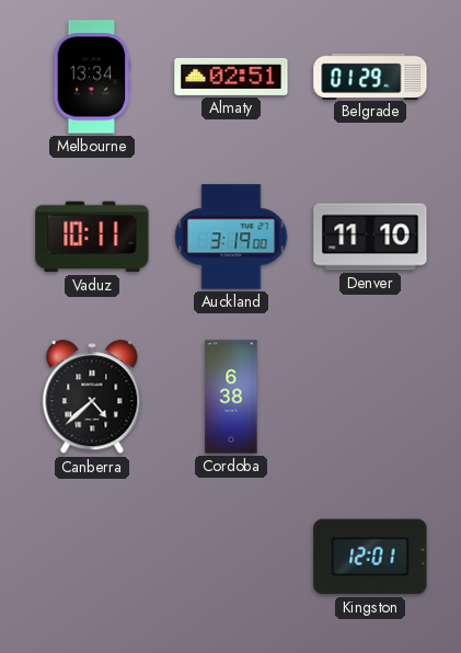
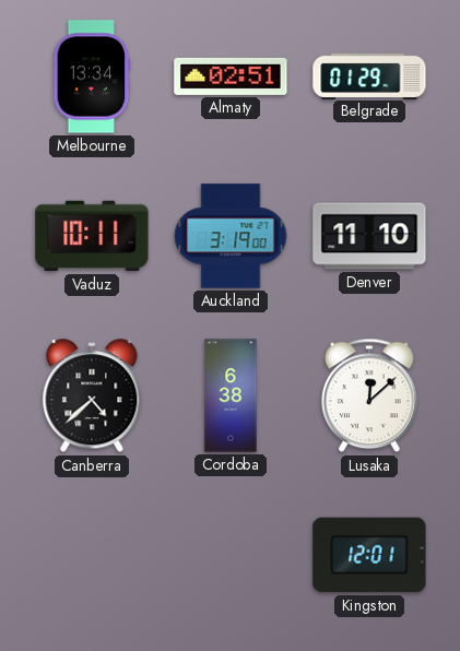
Lusaka: none -> 12:08 (370, 395)
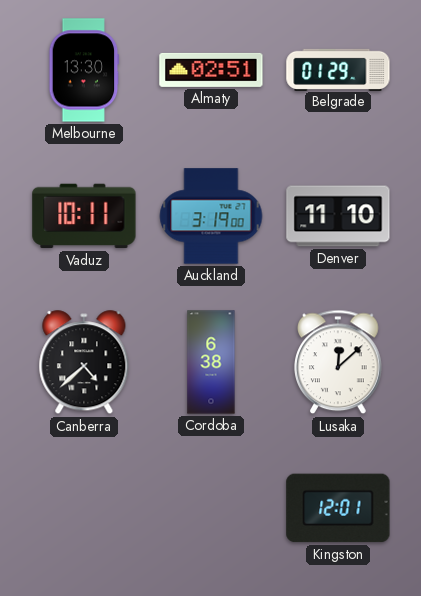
Melbourne: 13:34 -> 13:30 (84, 70)
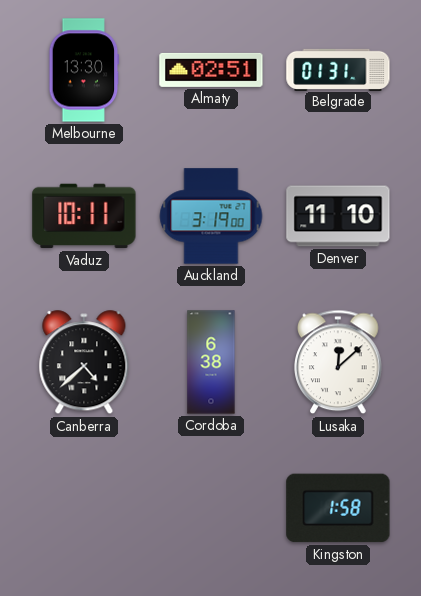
Belgrade: 01:29 -> 01:31 (338, 69)
Kingston: 12:01 -> 1:58 (338, 508)
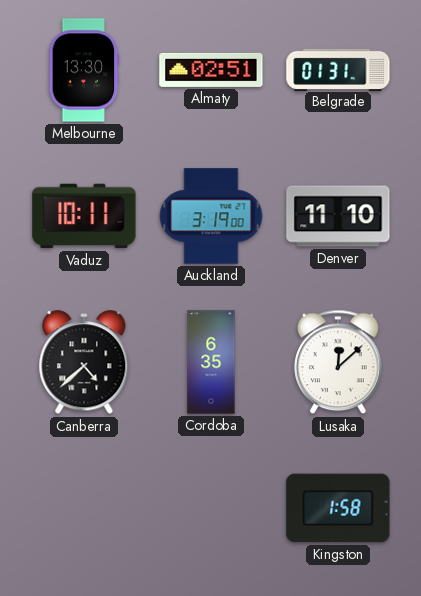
Cordoba: 6:38 -> 6:35 (211, 362)
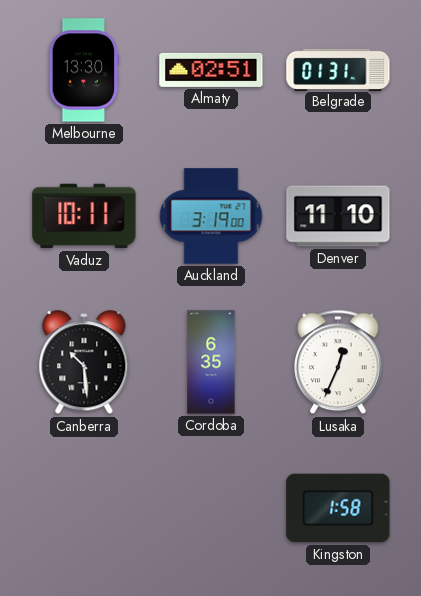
Canberra: 4:38 -> 10:29 (84, 363)
Lusaka: 12:08 -> 12:34 (339, 362)
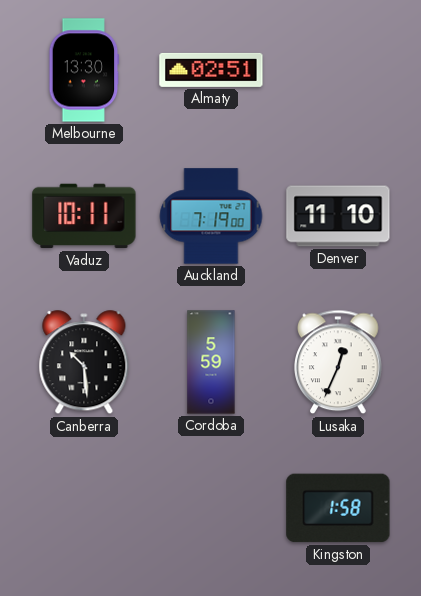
Belgrade: 01:31 -> none (338, 69)
Auckland: 3:19 -> 7:19 (211, 216)
Cordoba: 6:35 -> 5:59 (211, 362)
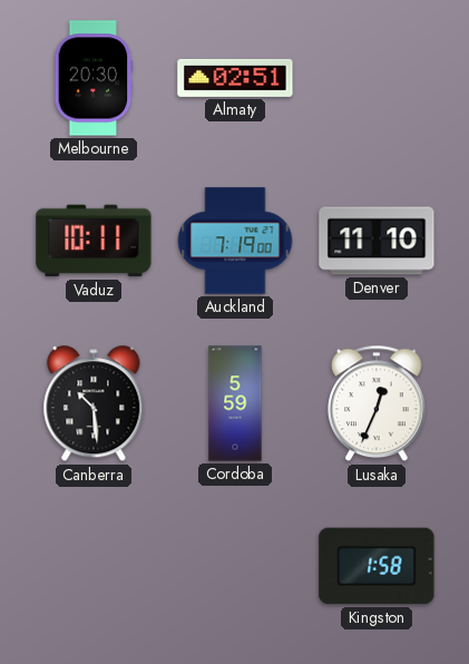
Melbourne: 13:30 -> 20:30 (94, 78)
